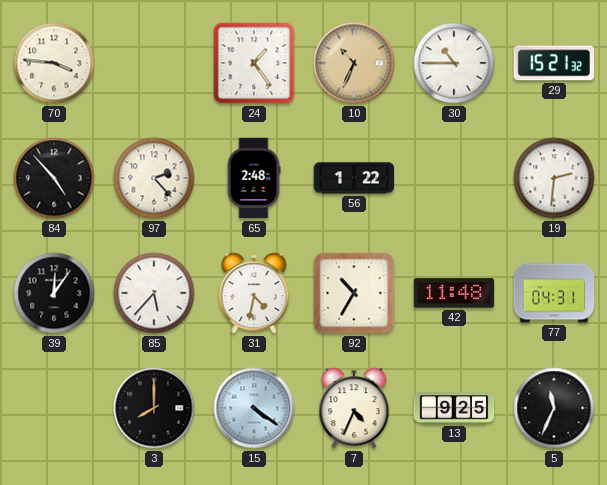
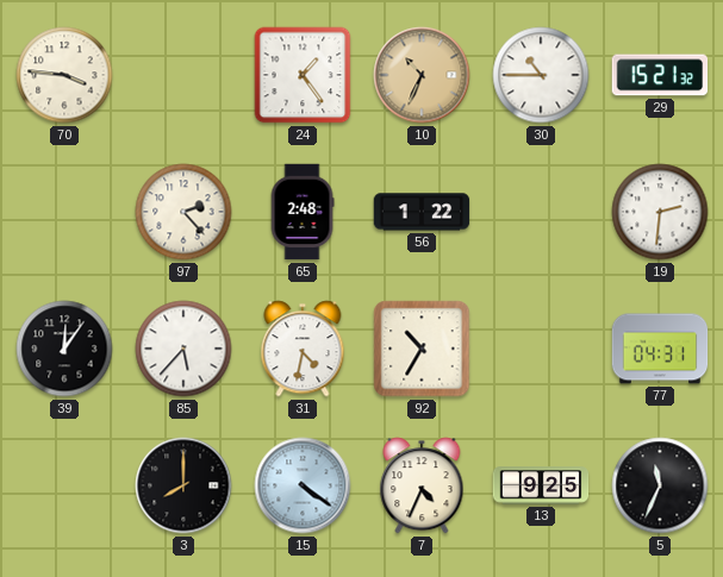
84: 4:53 -> none (54, 178)
42: 11:48 -> none (454, 293)
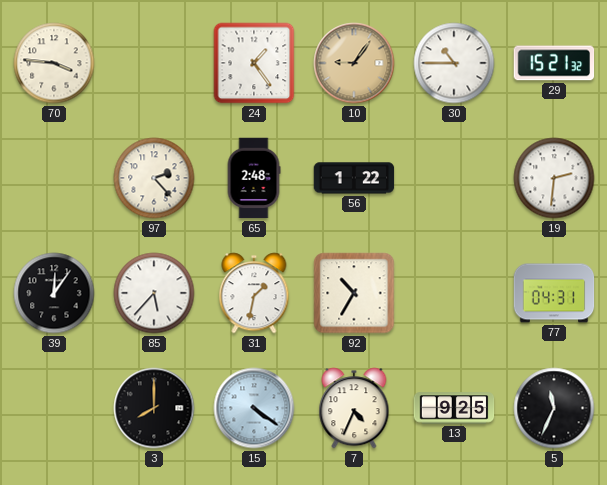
10: 10:34 -> 9:06 (354, 63)
31: 4:32 -> 1:32 (254, 293)
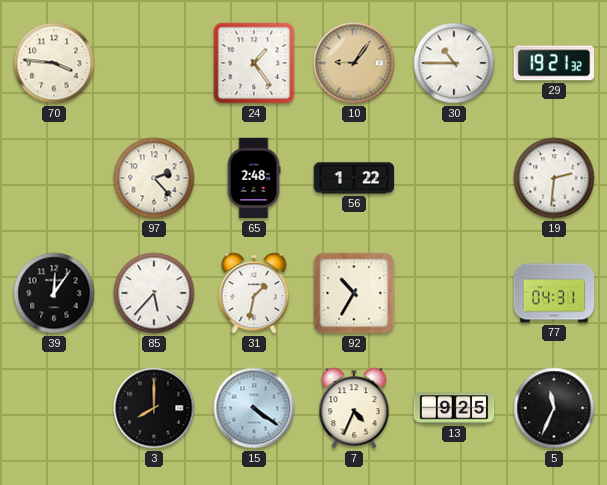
29: 15:21 -> 19:21 (554, 63)
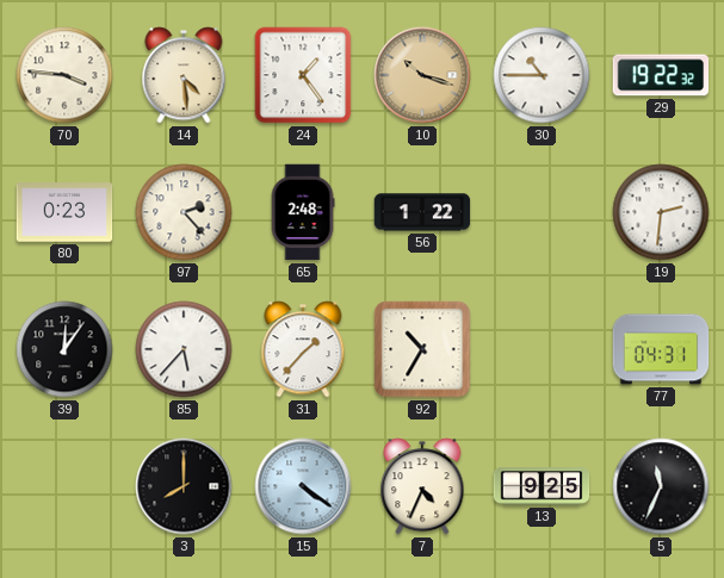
14: none -> 4:29 (184, 75)
10: 9:06 -> 10:18 (422, 75)
29: 19:21 -> 19:22 (661, 75)
80: none -> 0:23 (64, 212)
31: 1:32 -> 1:37 (303, 349)
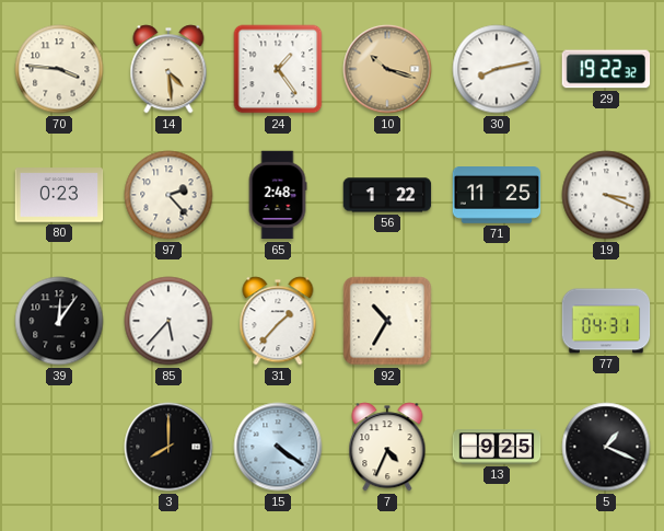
30: 10:45 -> 8:13 (497, 69)
71: none -> 11:25 (497, 196)
19: 2:31 -> 3:19 (606, 195)
5: 11:34 -> 1:19 (606, 447)
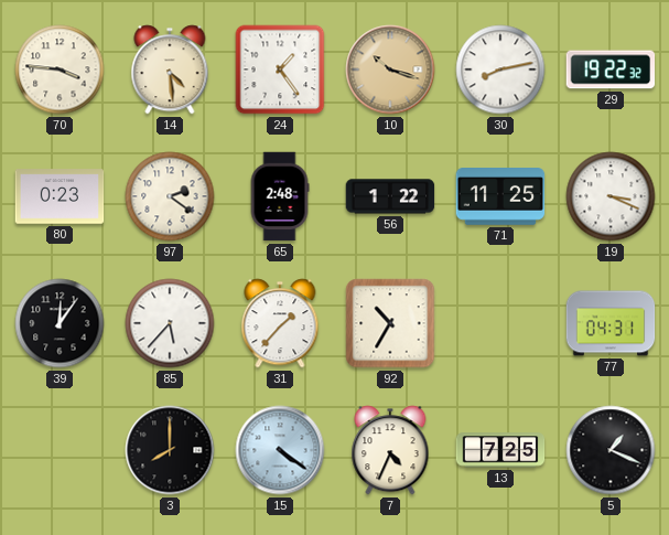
97: 2:23 -> 2:21 (170, 196)
13: 9:25 -> 7:25 (500, 450)
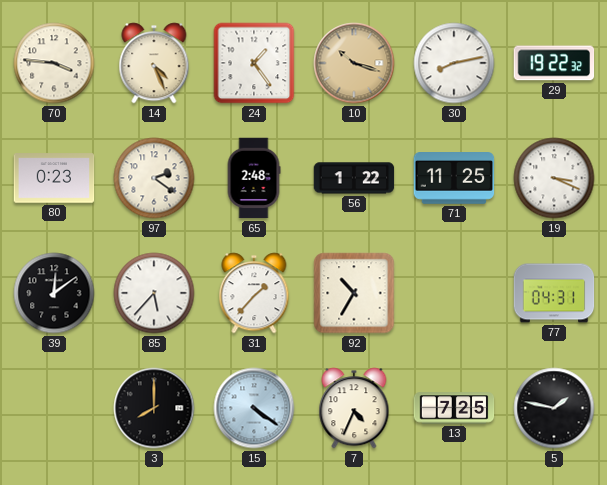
14: 4:29 -> 4:26 (154, 63)
39: 12:06 -> 12:09 (54, 293)
5: 1:19 -> 1:47 (554, 408)
